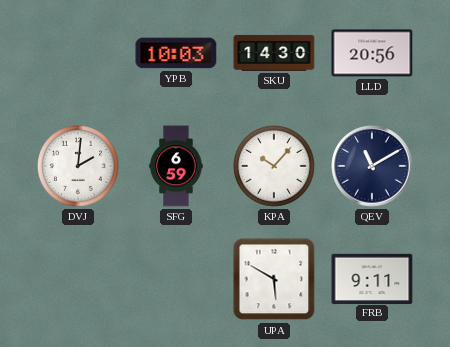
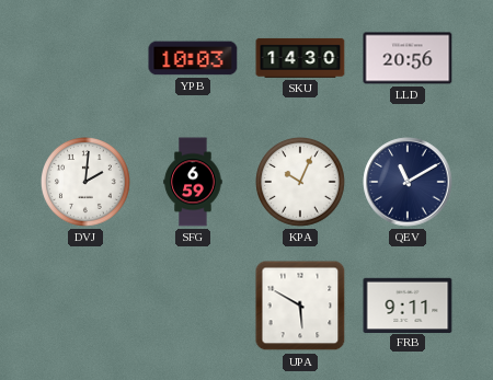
KPA: 10:07 -> 10:04 (301, 183)
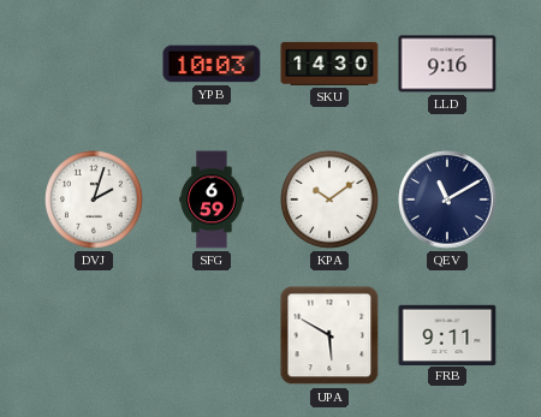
LLD: 20:56 -> 9:16 (447, 64)
DVJ: 2:01 -> 2:03 (95, 201)
KPA: 10:04 -> 10:09 (331, 201)
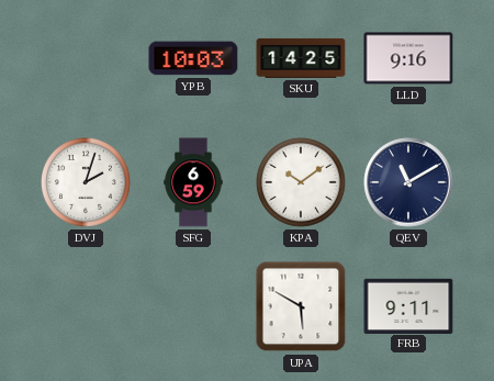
SKU: 14:30 -> 14:25 (301, 58)
